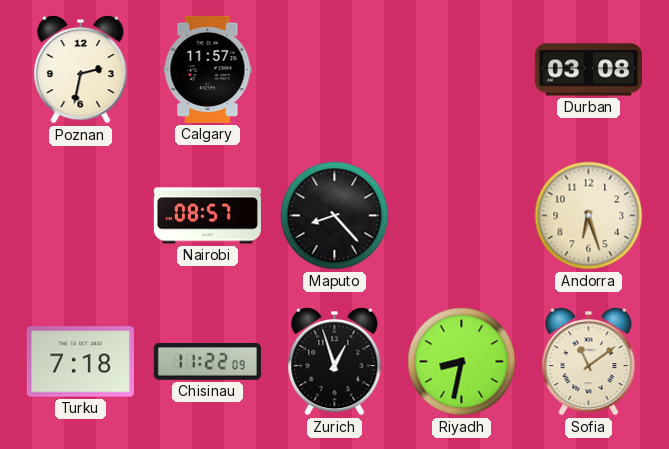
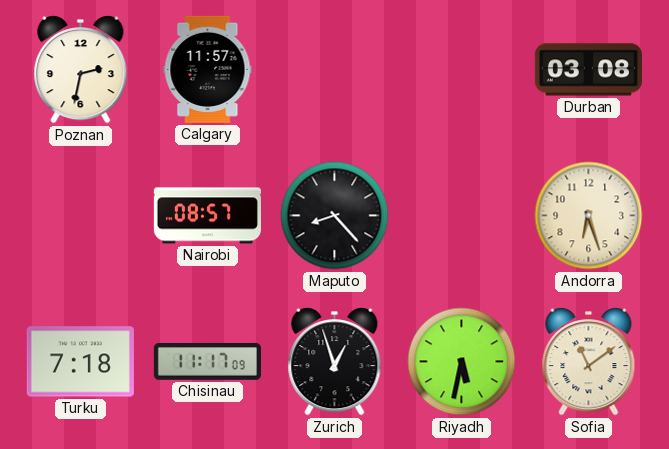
Chisinau: 11:22 -> 11:17 (207, 362)
Riyadh: 8:32 -> 5:32 (462, 362)
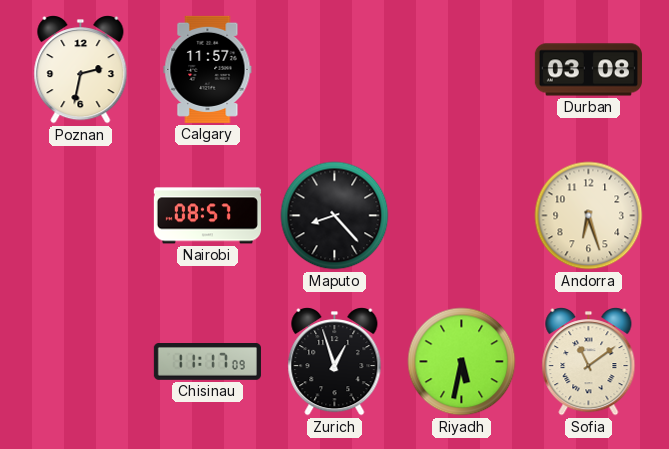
Turku: 7:18 -> none (80, 362)
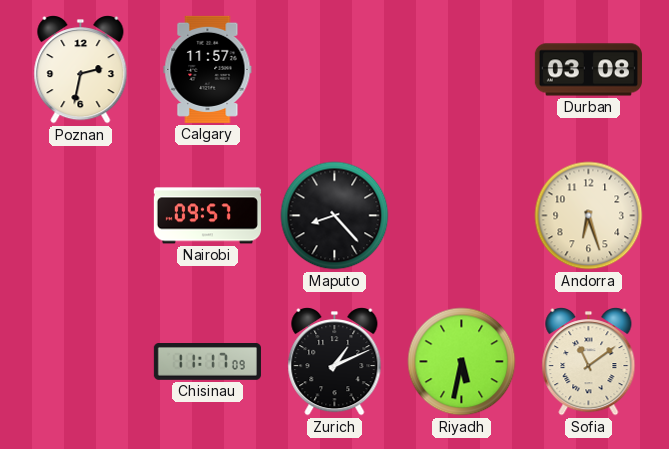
Nairobi: 08:57 -> 09:57 (207, 216)
Zurich: 12:57 -> 1:11 (335, 362)
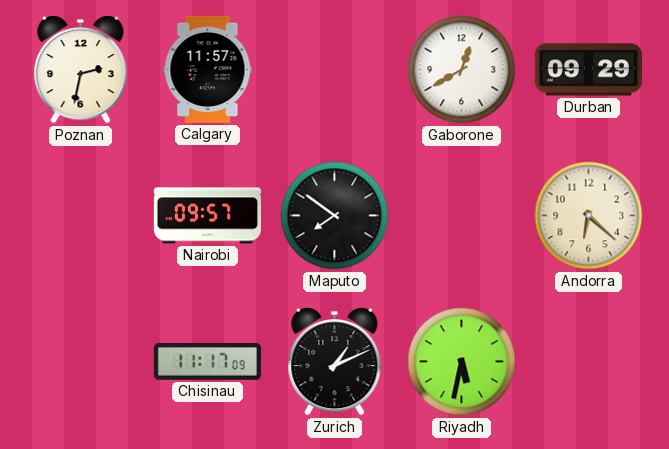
Gaborone: none -> 12:40 (462, 70)
Durban: 03:08 -> 09:29 (588, 70)
Maputo: 8:23 -> 7:51 (335, 216)
Andorra: 6:27 -> 6:22 (589, 216)
Sofia: 11:09 -> none (589, 362)
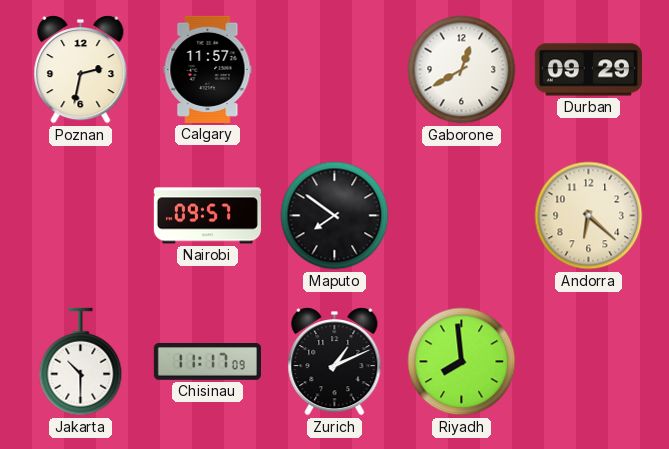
Jakarta: none -> 10:30 (81, 362)
Riyadh: 5:32 -> 7:59 (462, 362)
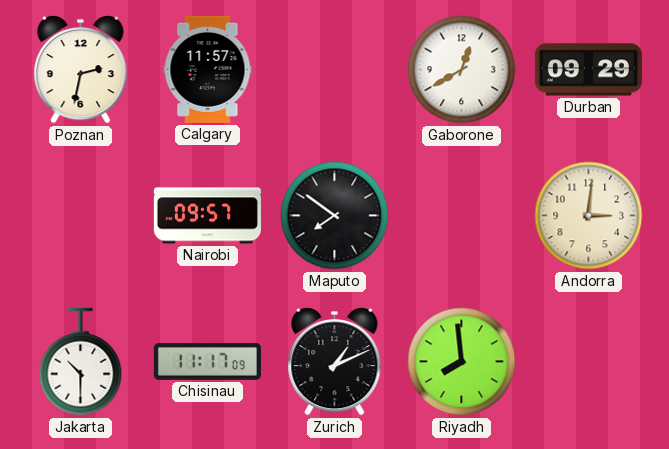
Andorra: 6:22 -> 3:01 (589, 216)
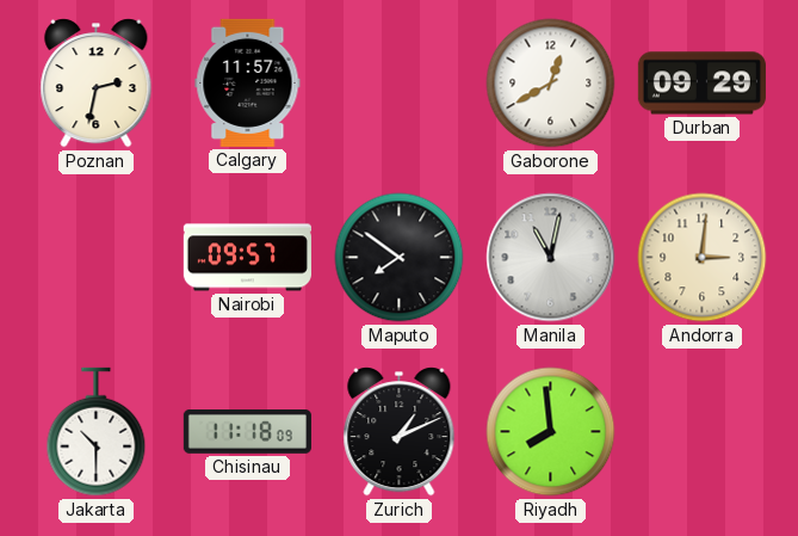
Manila: none -> 11:02 (551, 258)
Chisinau: 11:17 -> 11:18 (247, 432)
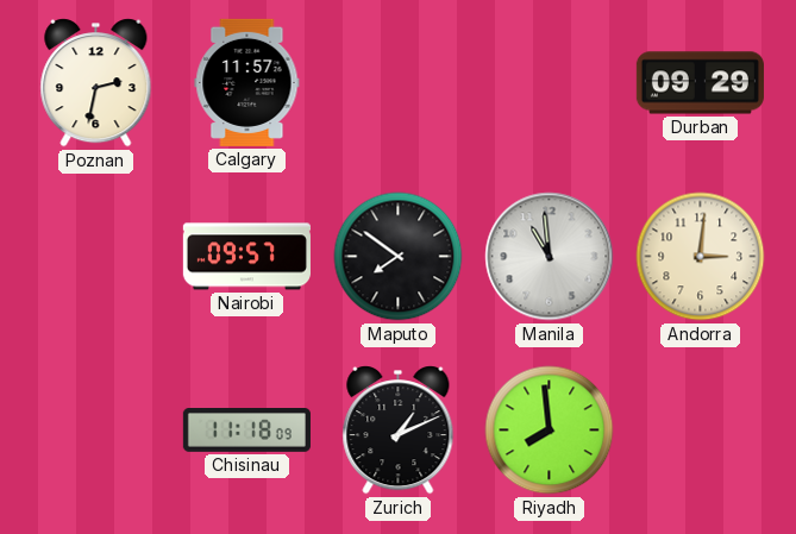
Gaborone: 12:40 -> none (551, 84)
Manila: 11:02 -> 10:59 (550, 257)
Jakarta: 10:30 -> none (97, 432)
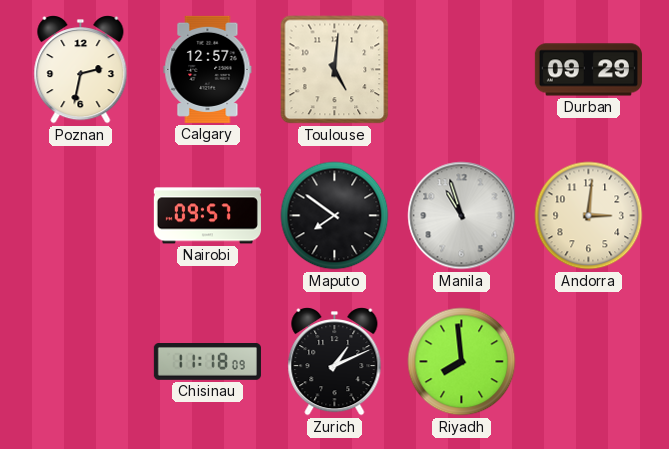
Calgary: 11:57 -> 12:57 (208, 69)
Toulouse: none -> 5:01 (335, 70)
Manila: 10:59 -> 10:57 (462, 216)
